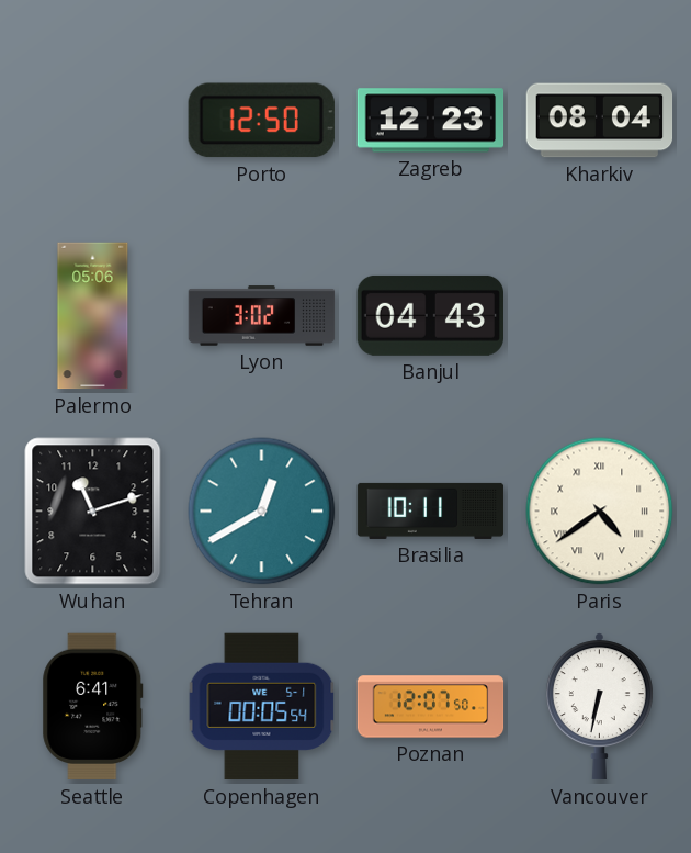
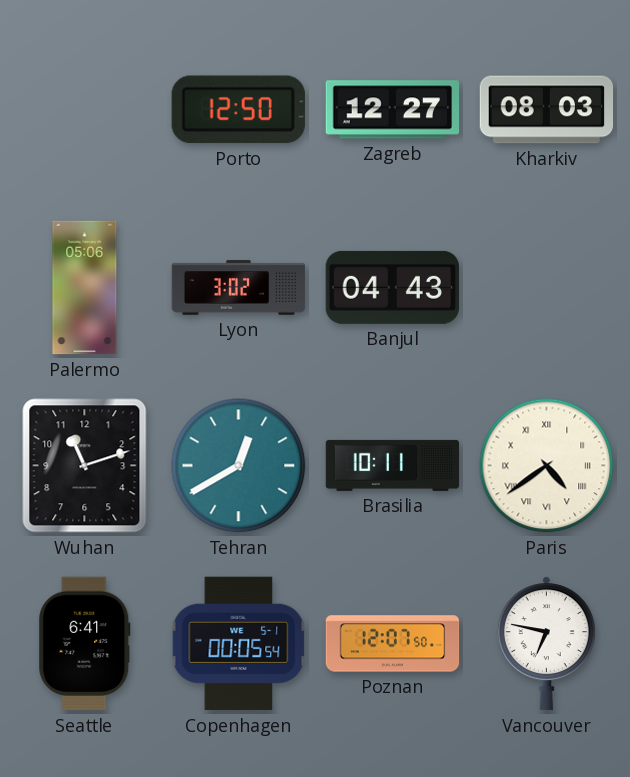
Zagreb: 12:23 -> 12:27 (393, 110)
Kharkiv: 08:04 -> 08:03 (547, 110)
Vancouver: 6:32 -> 6:47 (546, 644)
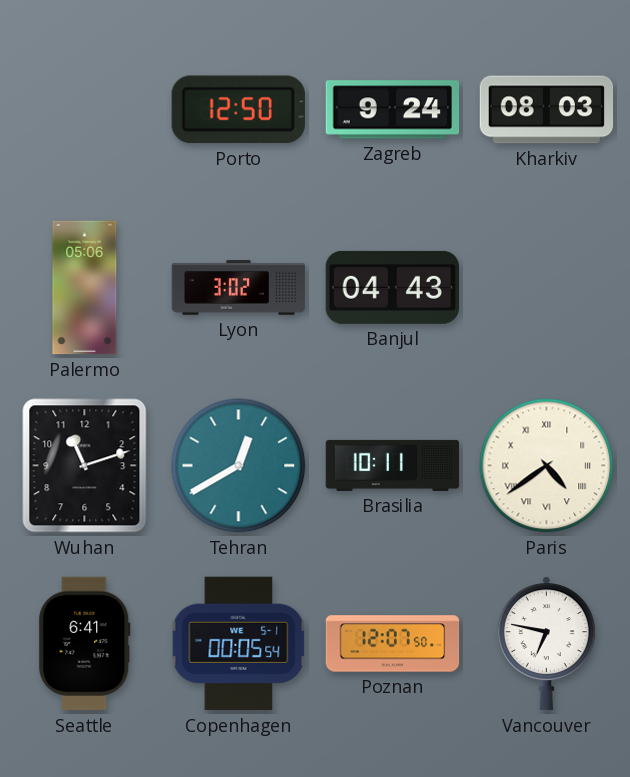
Zagreb: 12:27 -> 9:24 (393, 110)
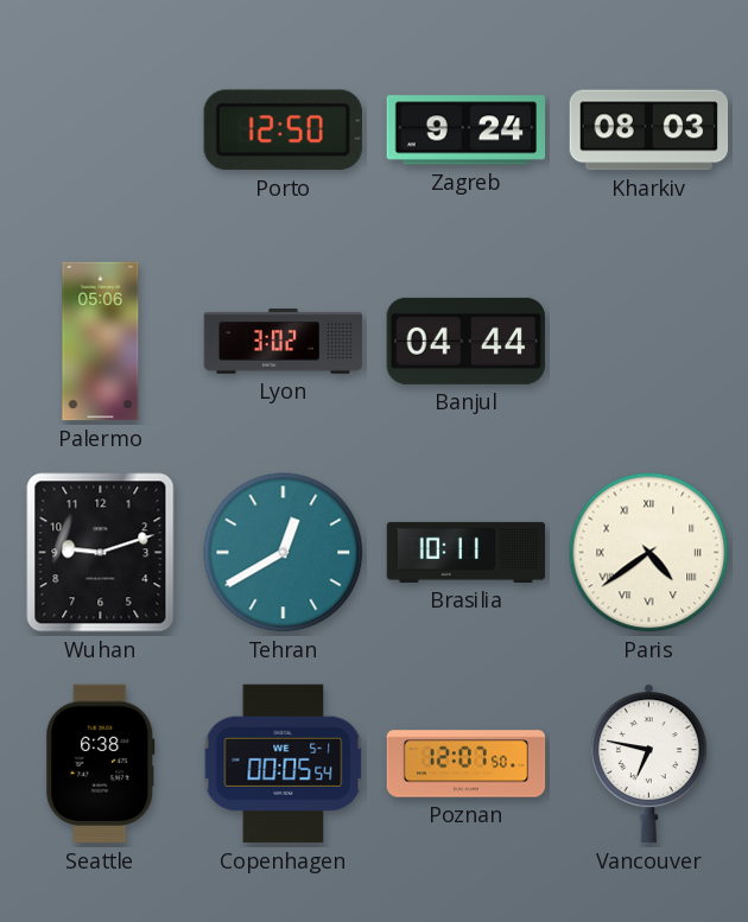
Banjul: 04:43 -> 04:44 (465, 341)
Wuhan: 11:12 -> 9:12 (101, 553)
Seattle: 6:41 -> 6:38 (101, 764)
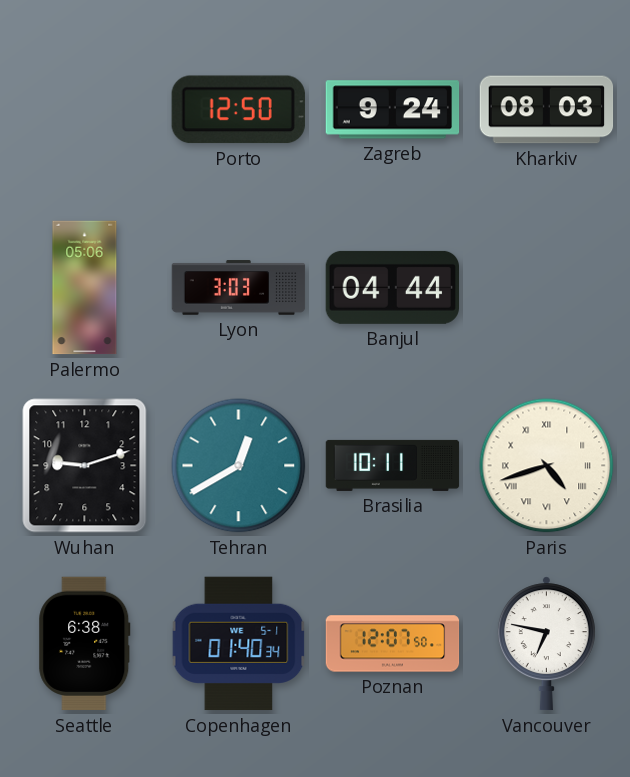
Lyon: 3:02 -> 3:03 (239, 288)
Paris: 4:39 -> 4:42 (547, 466)
Copenhagen: 00:05 -> 01:40 (239, 644)
